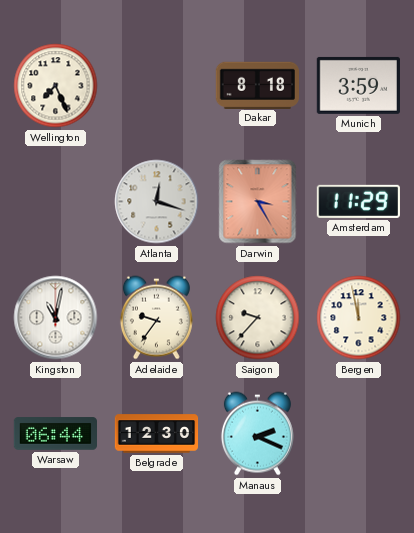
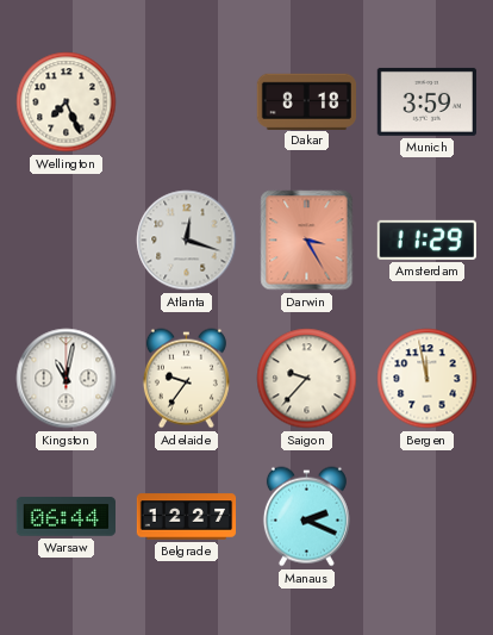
Belgrade: 12:30 -> 12:27 (187, 517)
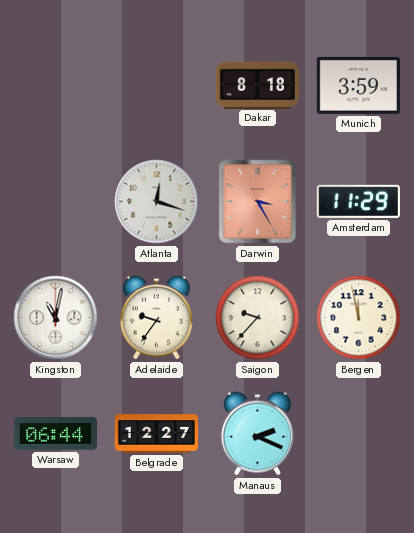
Wellington: 7:26 -> none (67, 102)
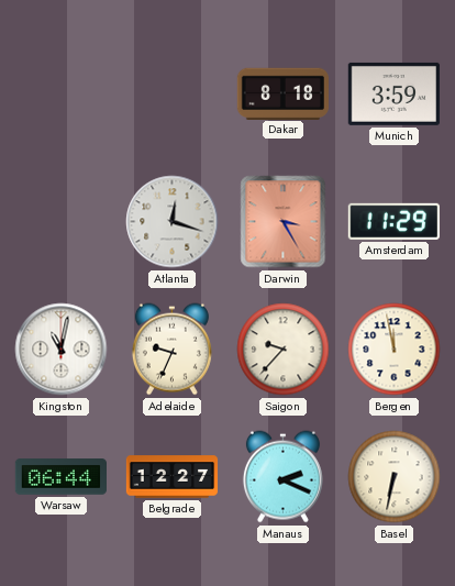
Adelaide: 9:36 -> 9:34 (171, 350)
Basel: none -> 6:32 (395, 477)
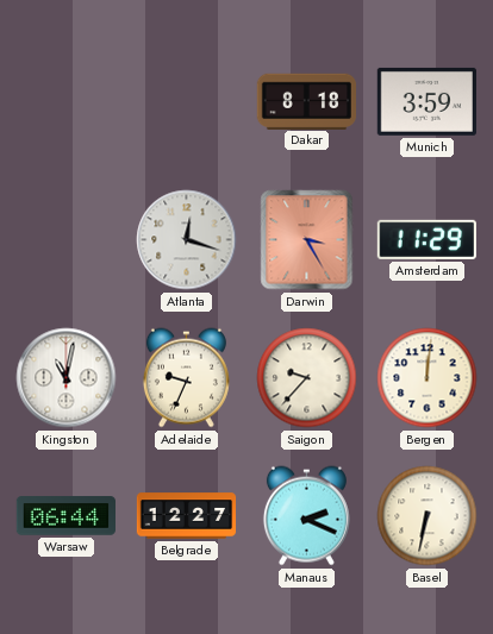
Bergen: 11:58 -> 12:01 (428, 378)
